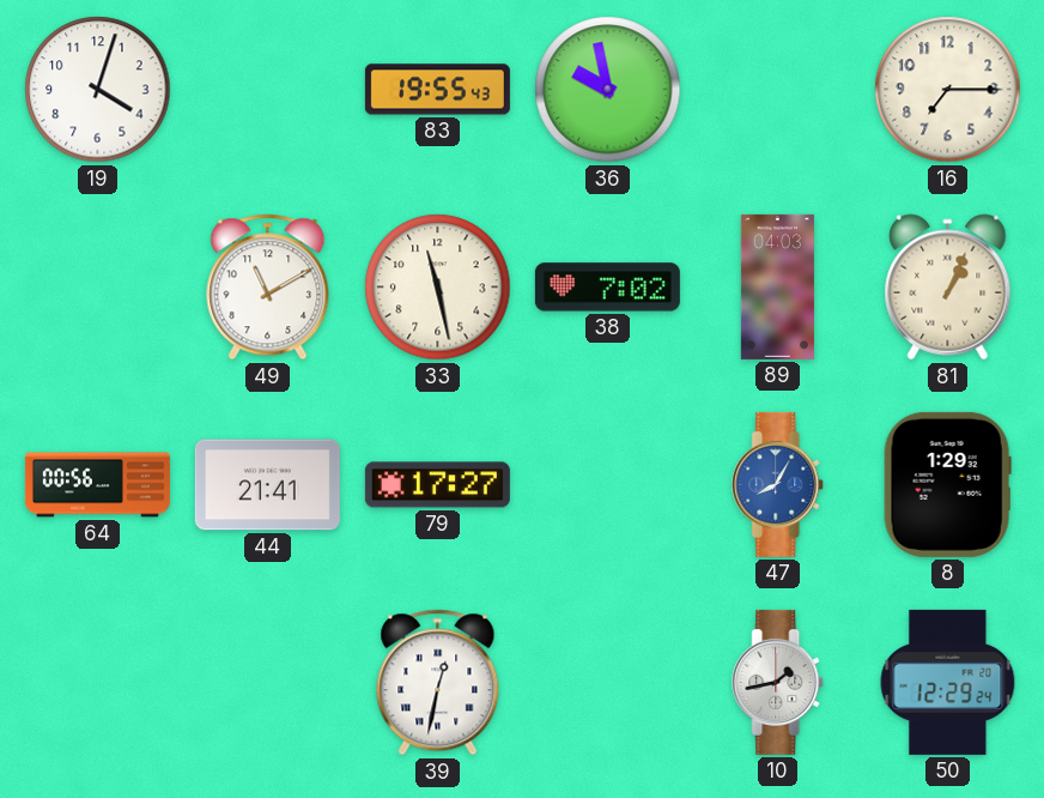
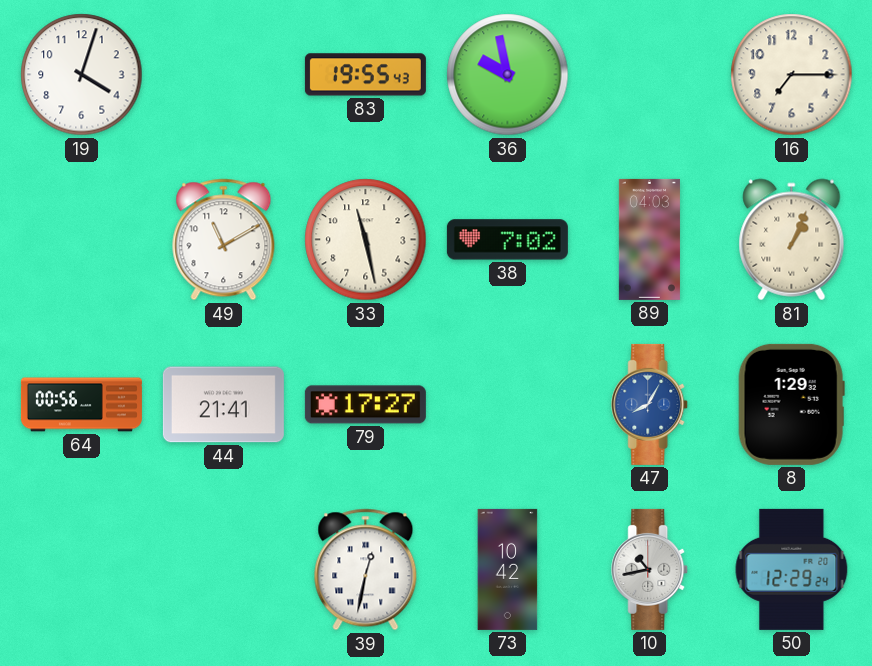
73: none -> 10:42 (508, 569)
10: 1:43 -> 10:43 (650, 569)
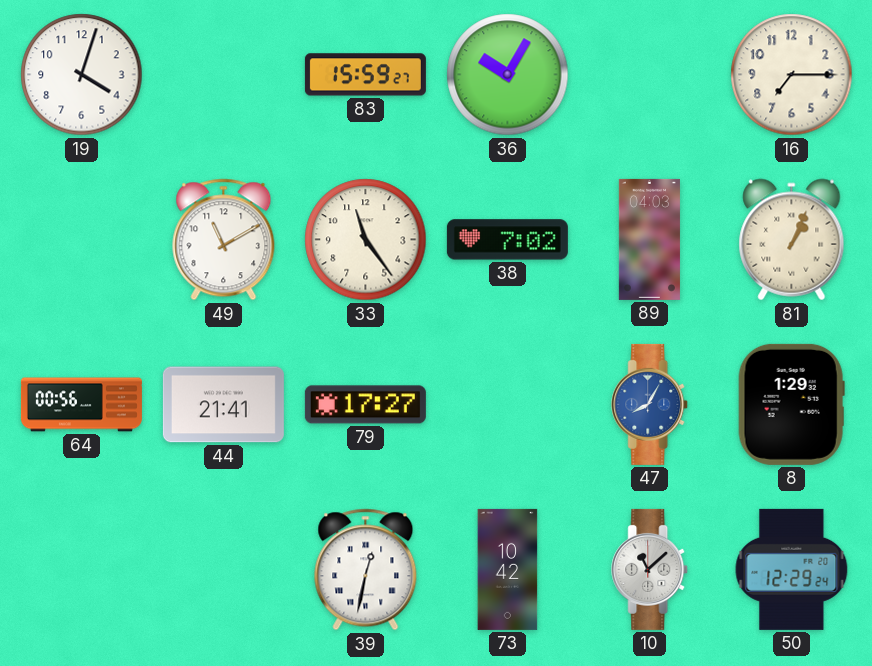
83: 19:55 -> 15:59 (365, 75)
36: 9:58 -> 10:05 (508, 75)
33: 11:28 -> 11:24 (366, 240)
10: 10:43 -> 11:08 (650, 569)
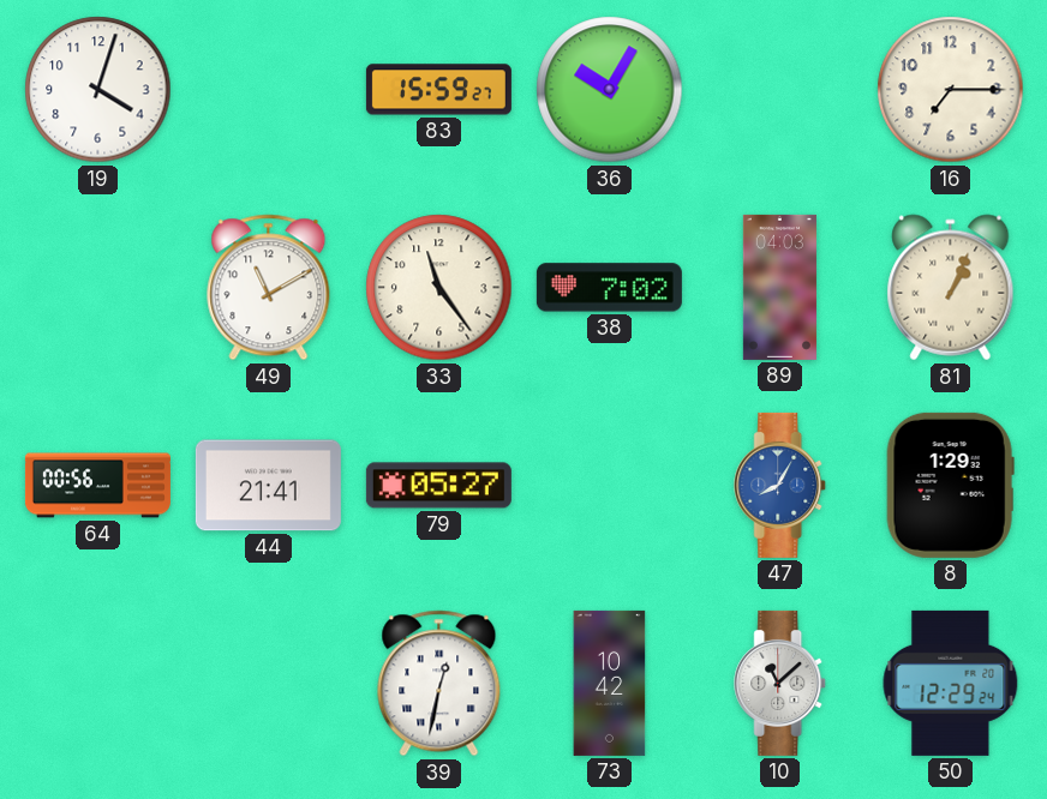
79: 17:27 -> 05:27 (438, 486)
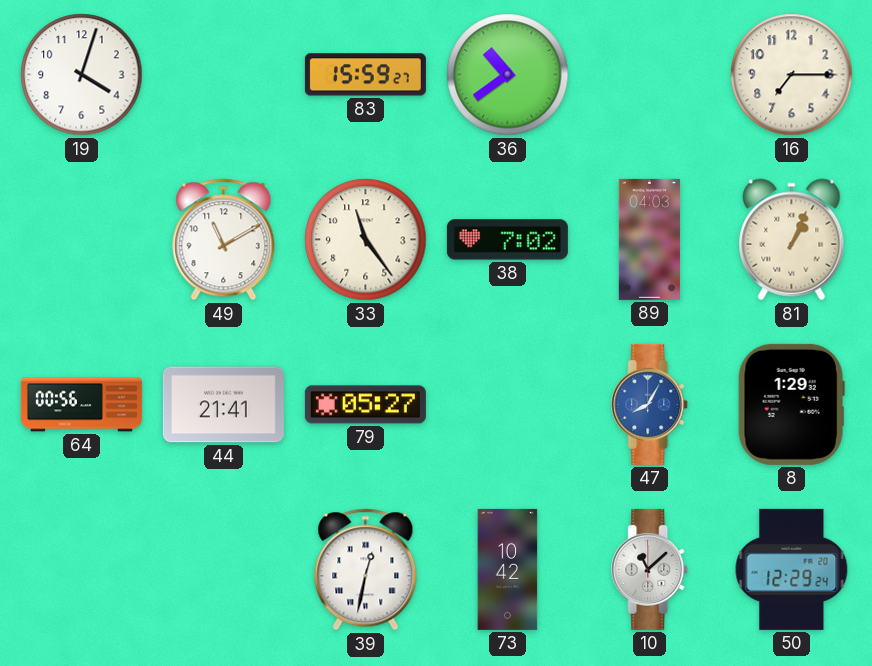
36: 10:05 -> 10:39 (508, 75)
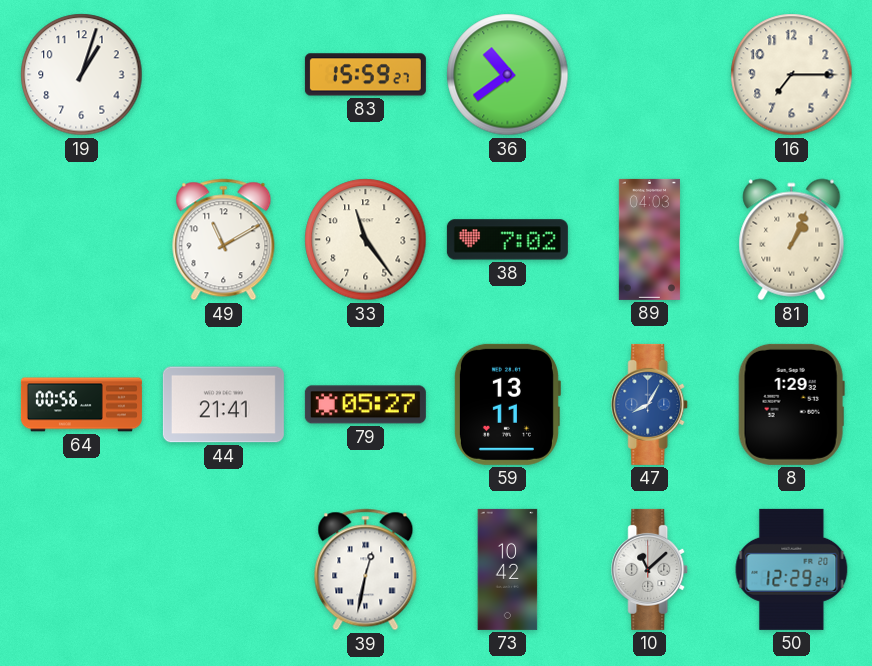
19: 4:03 -> 1:03 (82, 75)
59: none -> 13:11 (507, 404)
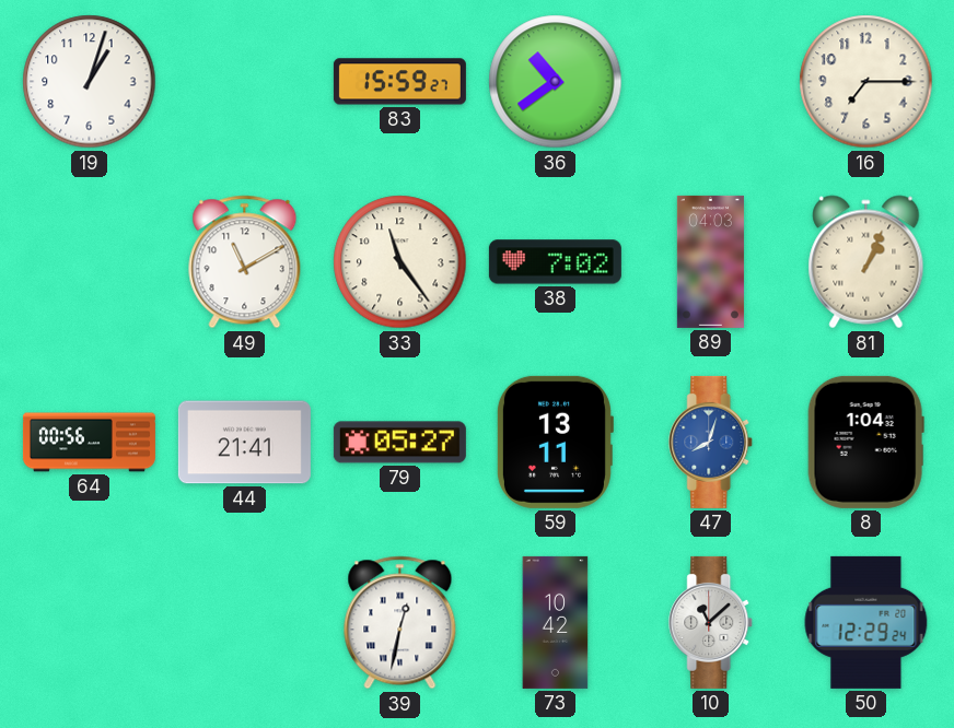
47: 8:05 -> 8:03 (711, 442)
8: 1:29 -> 1:04 (865, 442)
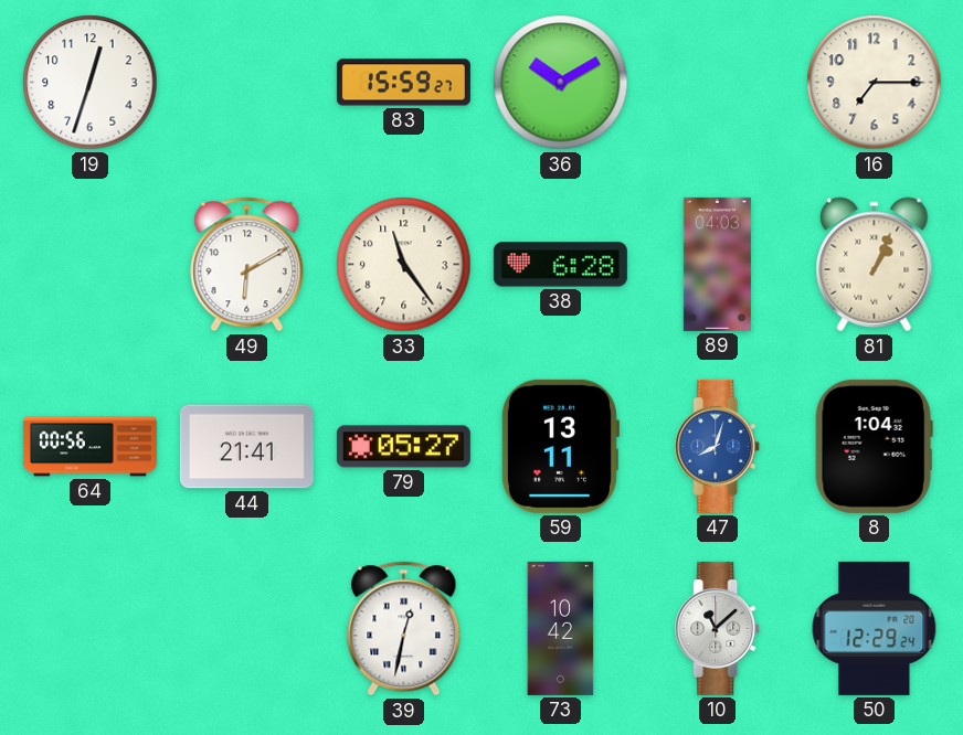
19: 1:03 -> 12:33 (91, 83)
36: 10:39 -> 10:10 (561, 83)
49: 11:10 -> 6:10 (247, 265)
38: 7:02 -> 6:28 (560, 265)
